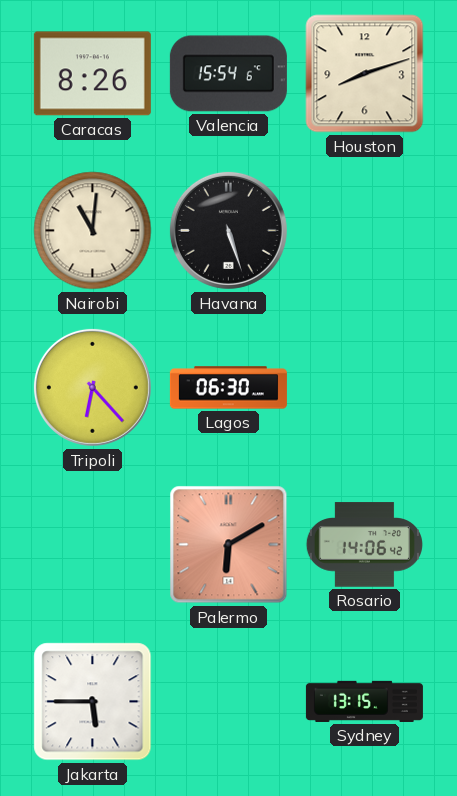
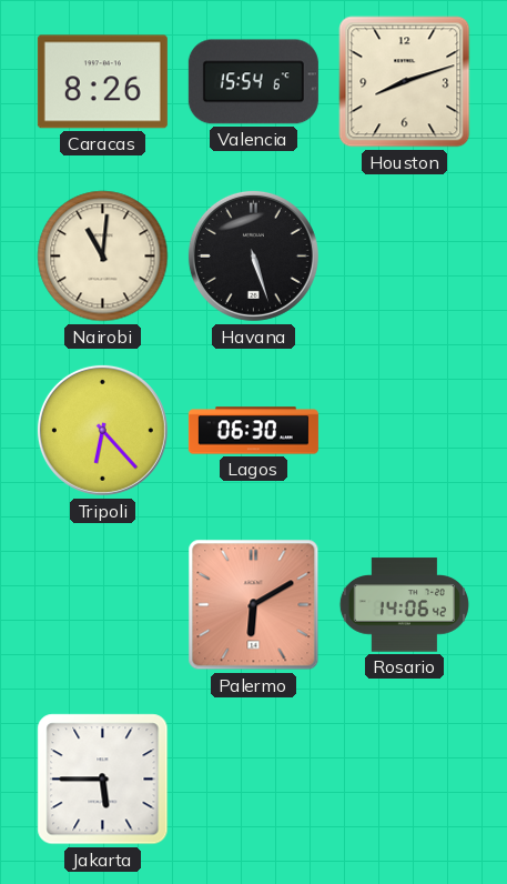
Sydney: 13:15 -> none (364, 701)
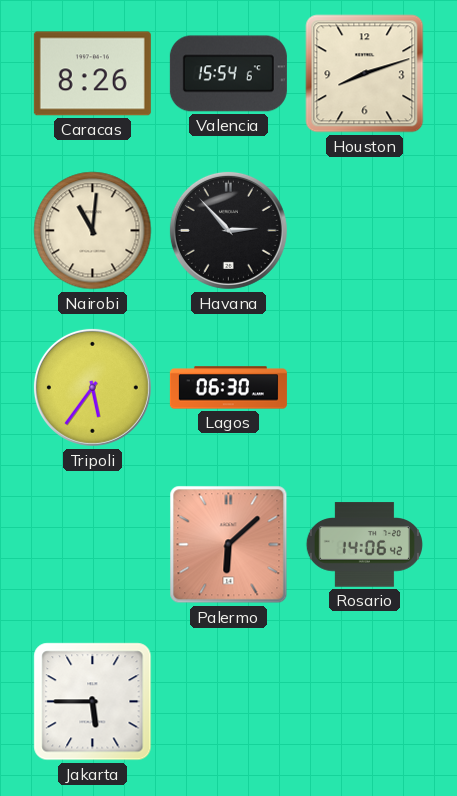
Havana: 5:27 -> 2:53 (228, 230)
Tripoli: 6:23 -> 5:36 (92, 387)
Palermo: 6:10 -> 6:08 (229, 545)
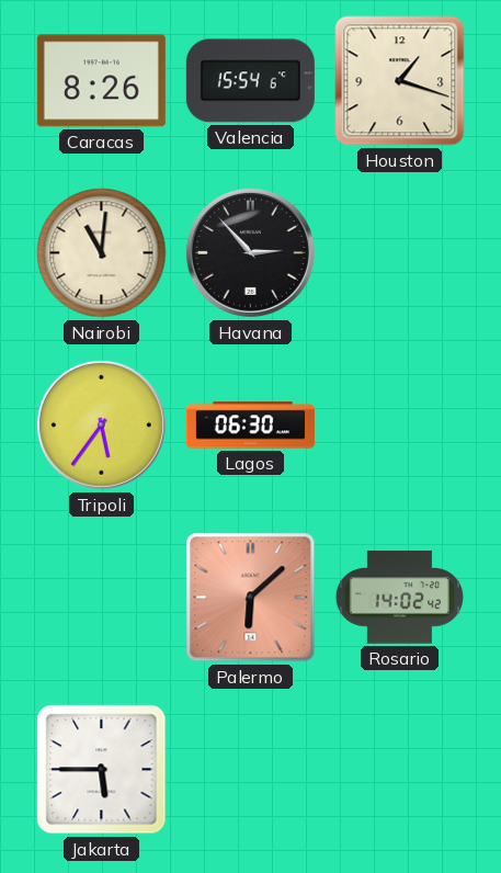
Houston: 8:12 -> 1:18 (400, 81)
Rosario: 14:06 -> 14:02 (399, 598)
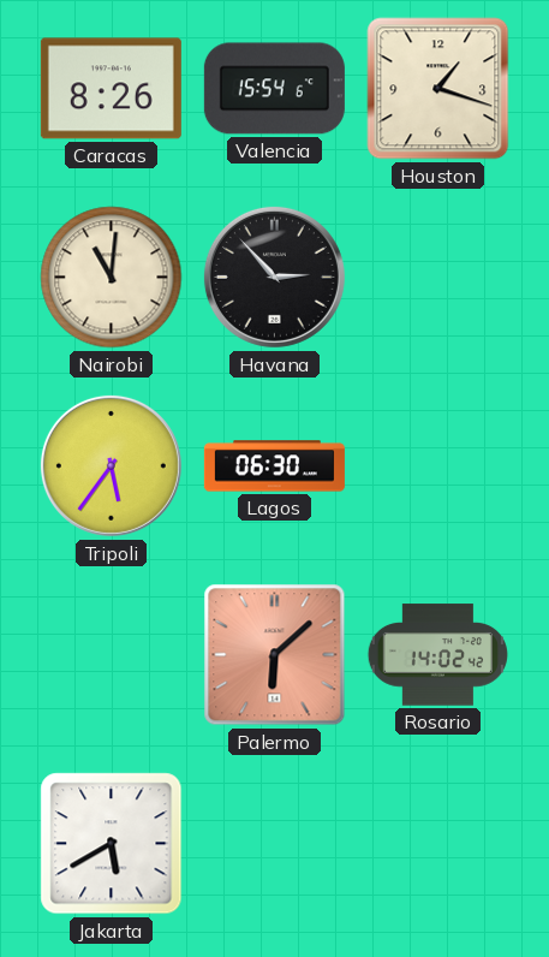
Jakarta: 5:45 -> 5:40 (112, 844)
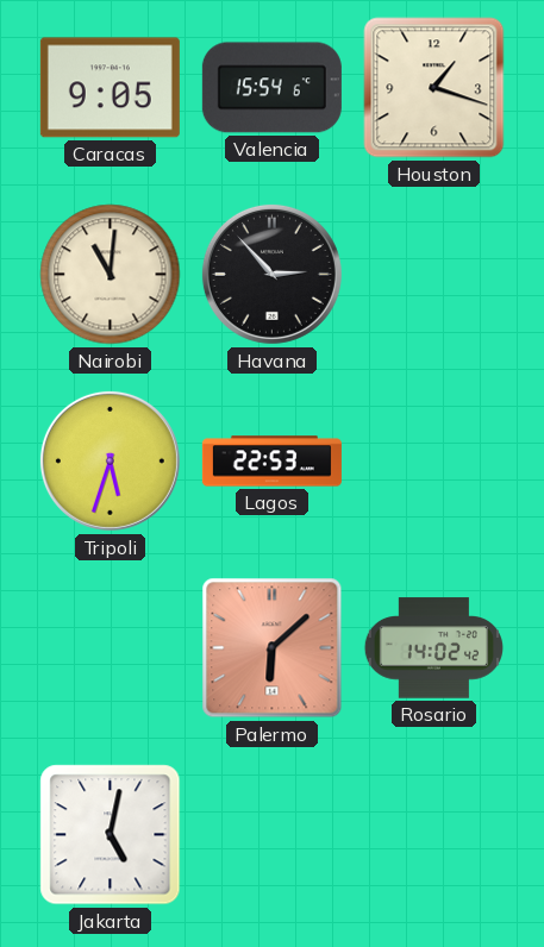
Caracas: 8:26 -> 9:05 (110, 88)
Tripoli: 5:36 -> 5:33 (110, 460)
Lagos: 06:30 -> 22:53 (271, 462)
Jakarta: 5:40 -> 5:02 (111, 835)
